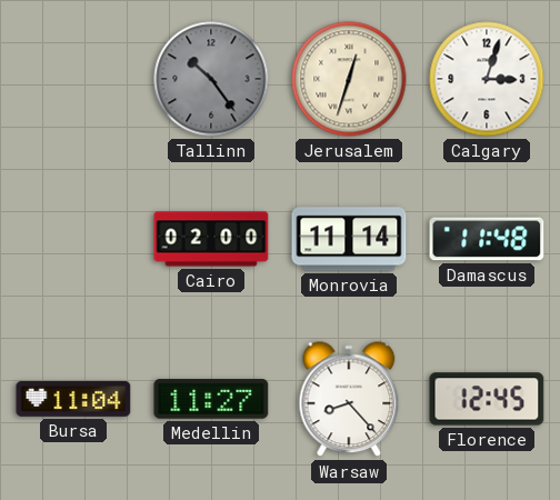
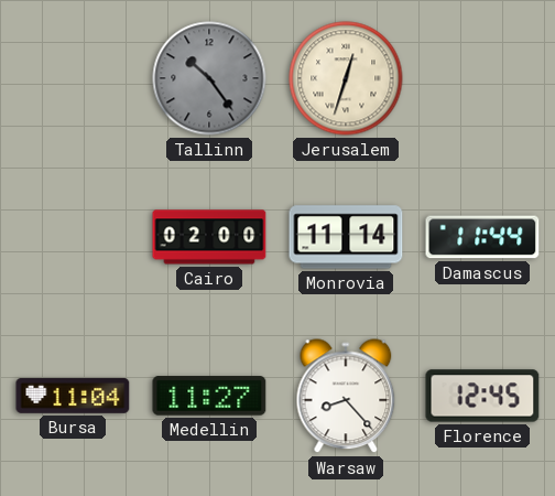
Calgary: 3:03 -> none (487, 79)
Damascus: 11:48 -> 11:44 (482, 237)
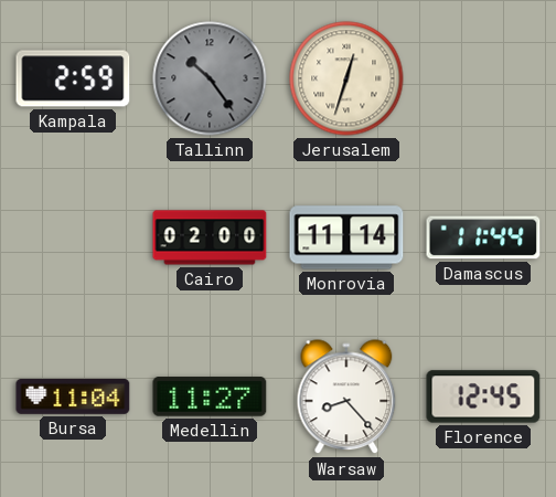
Kampala: none -> 2:59 (73, 78)
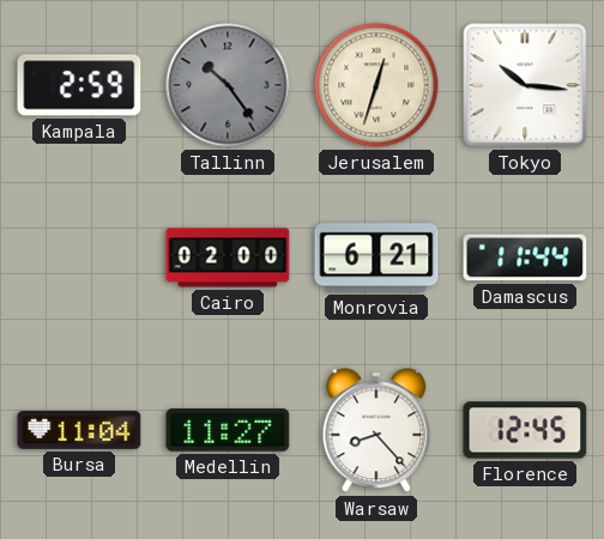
Tokyo: none -> 10:16 (525, 85)
Monrovia: 11:14 -> 6:21 (376, 258)
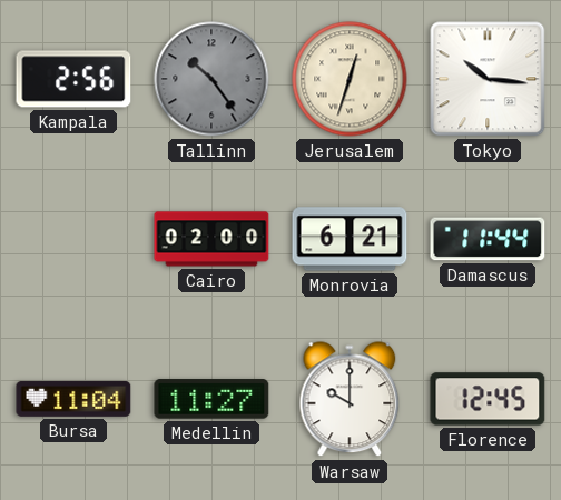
Kampala: 2:59 -> 2:56 (73, 79)
Warsaw: 8:23 -> 10:00 (350, 400)
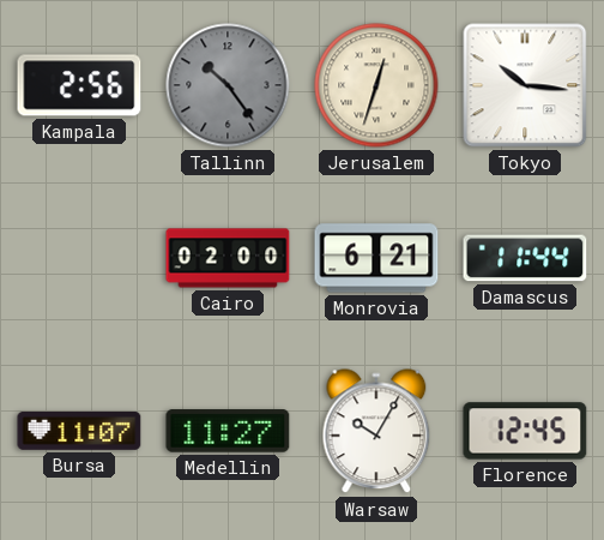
Bursa: 11:04 -> 11:07 (79, 431)
Warsaw: 10:00 -> 10:05 (376, 432)
